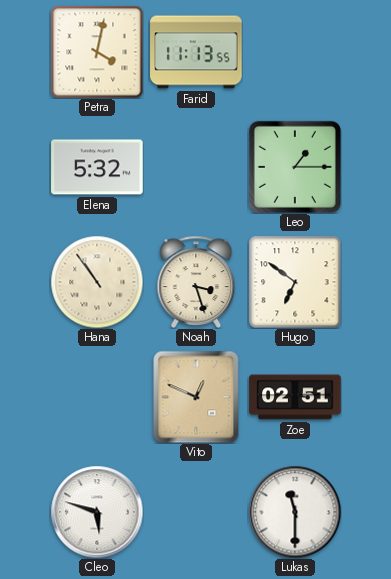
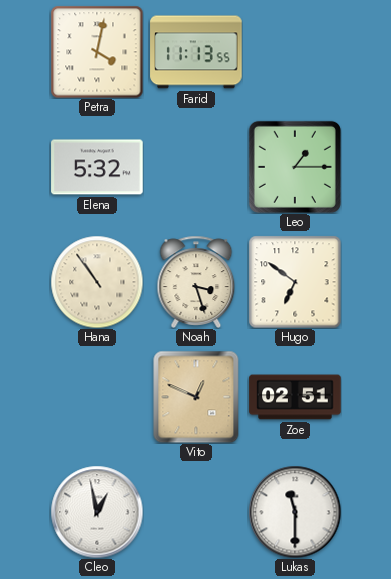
Cleo: 5:48 -> 12:58 (97, 512)
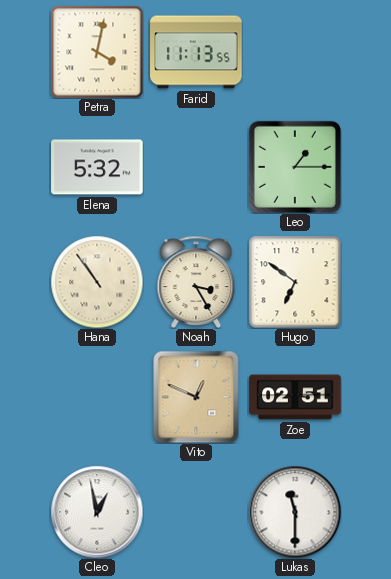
Noah: 3:27 -> 3:25 (196, 281)
